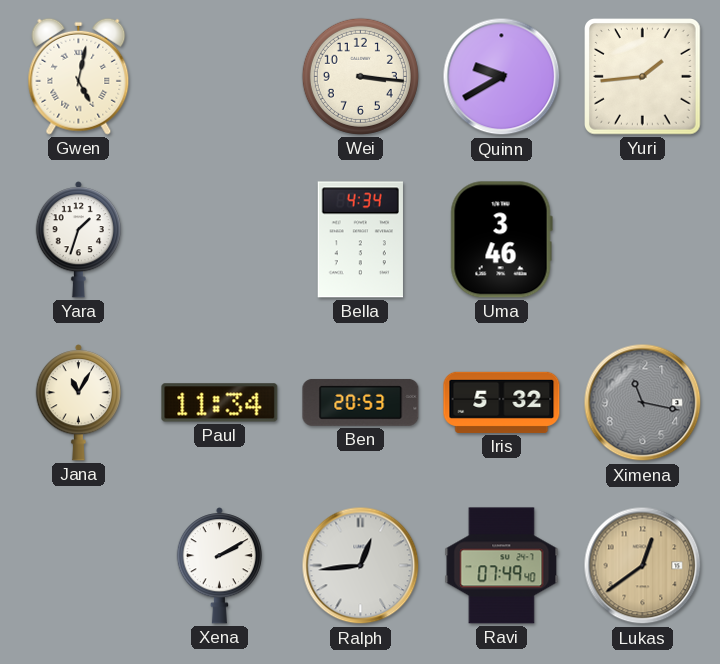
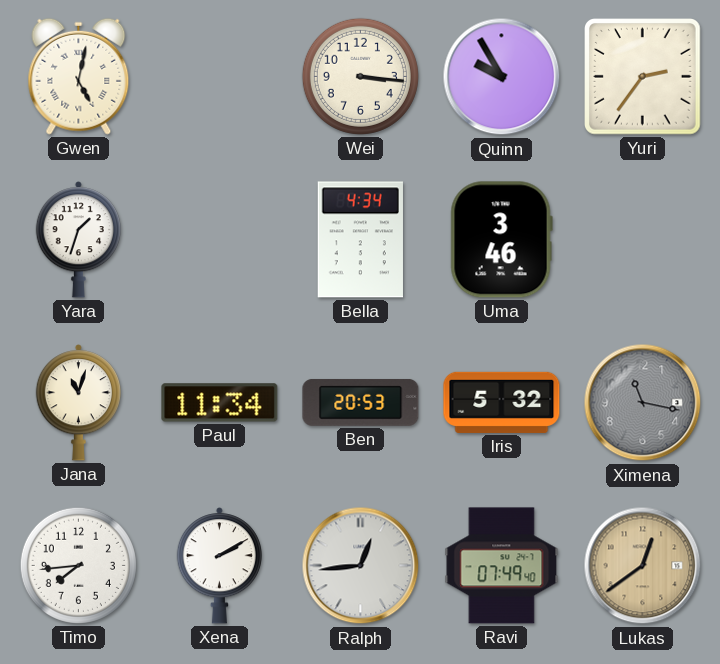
Quinn: 9:40 -> 9:55 (502, 77)
Yuri: 1:44 -> 2:36 (643, 77)
Jana: 11:05 -> 11:03 (78, 403)
Timo: none -> 7:44 (78, 565)
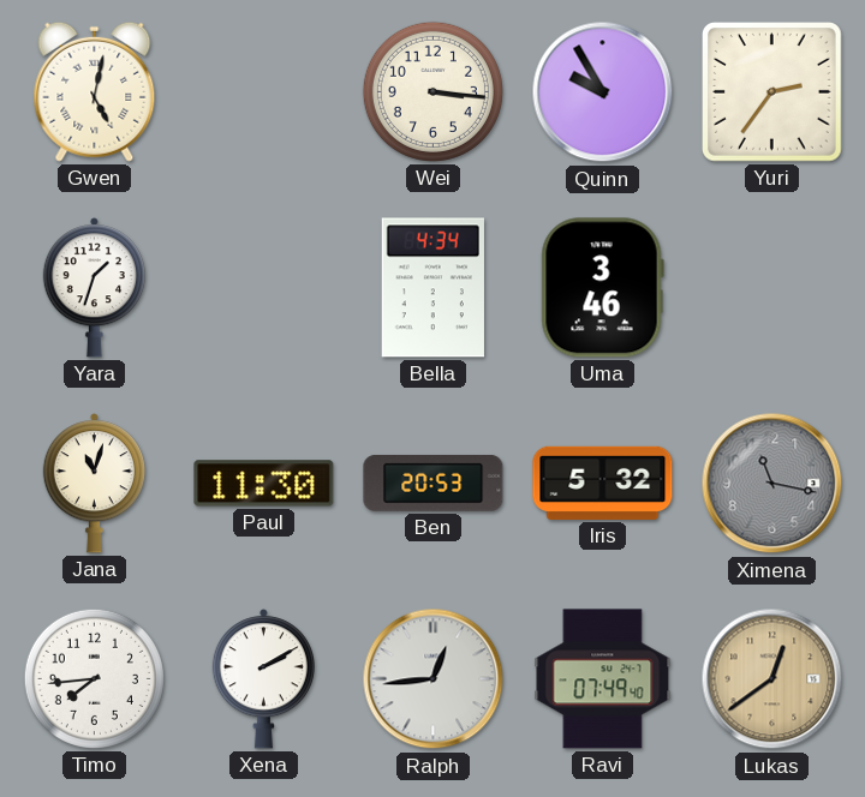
Paul: 11:34 -> 11:30 (264, 484)
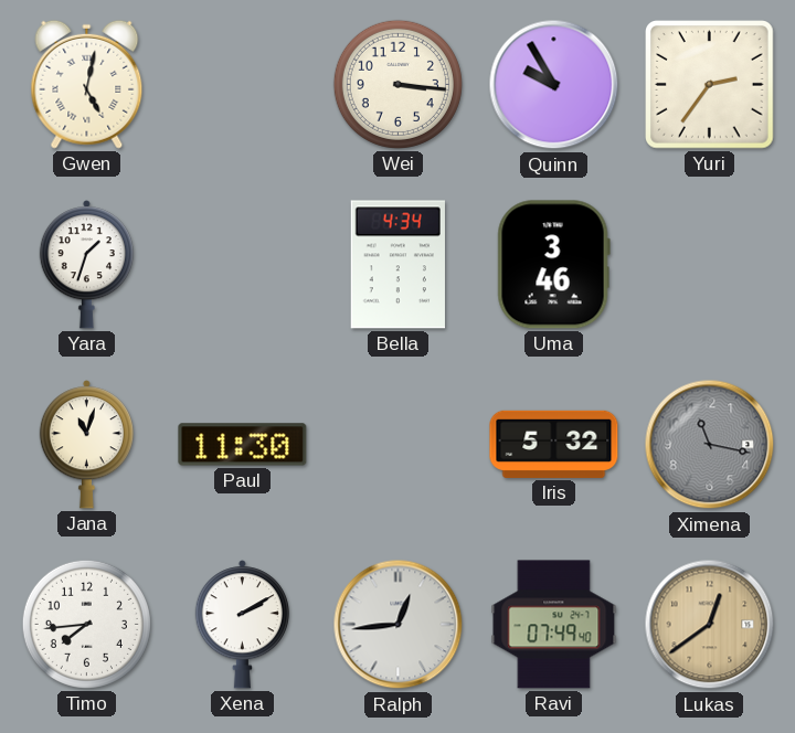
Ben: 20:53 -> none (434, 483)
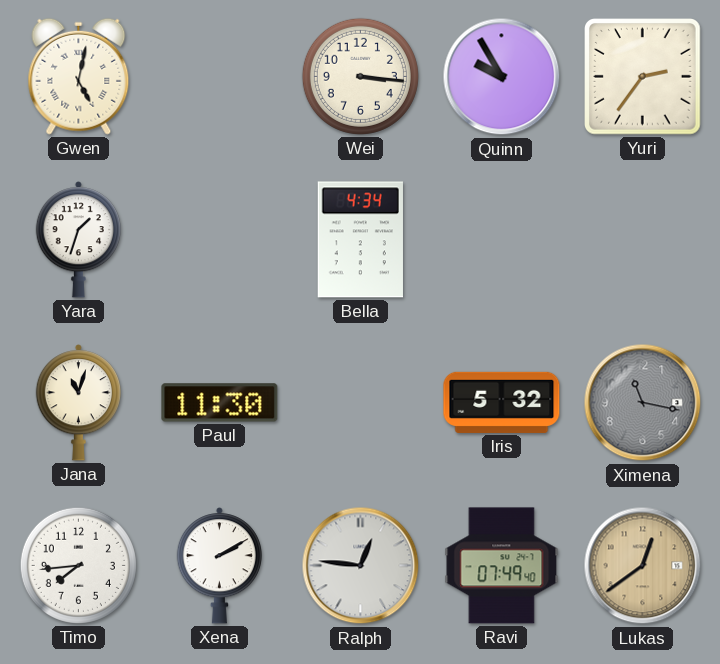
Uma: 3:46 -> none (553, 265)
Ralph: 12:44 -> 12:46 (361, 566)
